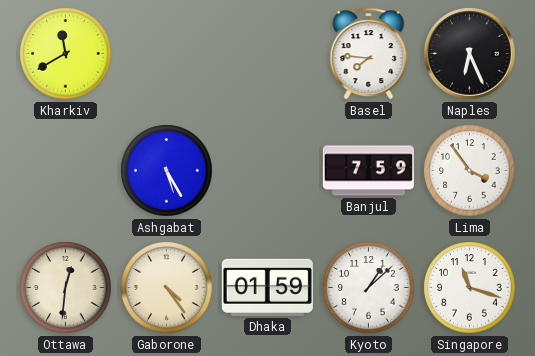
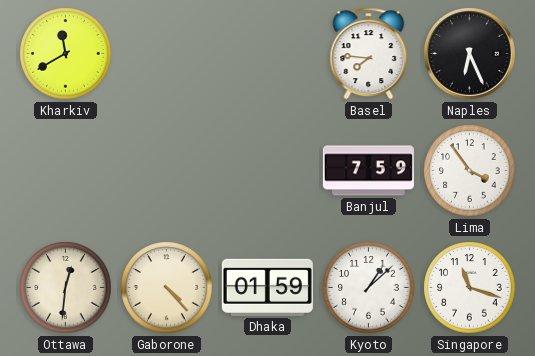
Ashgabat: 5:25 -> none (167, 171)
Gaborone: 4:24 -> 4:23 (167, 288)
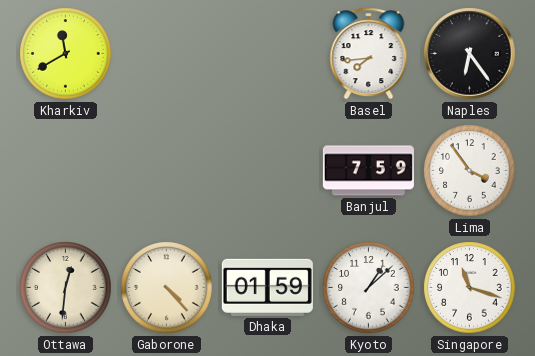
Basel: 7:46 -> 7:44 (369, 54)
Naples: 6:26 -> 6:24 (470, 54)
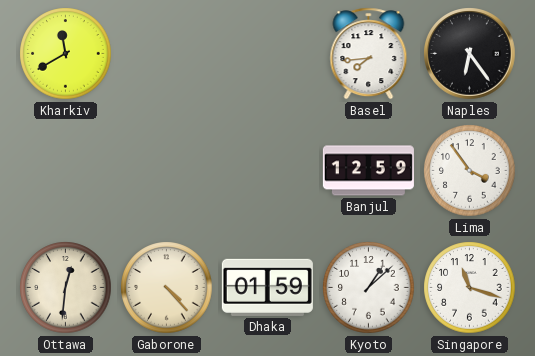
Banjul: 7:59 -> 12:59 (368, 171)
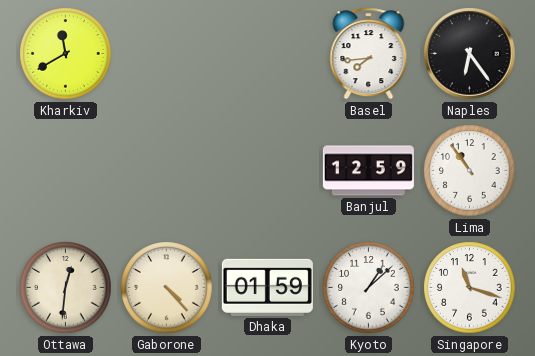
Lima: 3:54 -> 10:54 (470, 171)
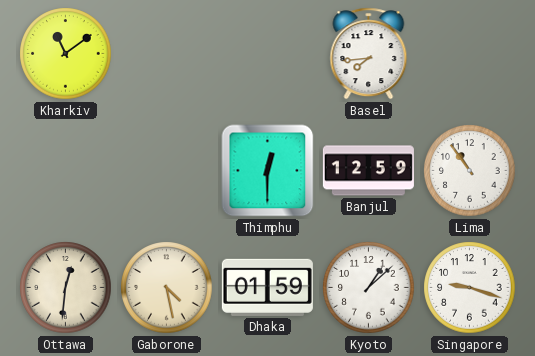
Kharkiv: 11:40 -> 11:09 (66, 54)
Naples: 6:24 -> none (470, 54)
Thimphu: none -> 12:30 (268, 171)
Gaborone: 4:23 -> 4:28 (167, 288)
Singapore: 11:18 -> 9:18 (470, 288)
